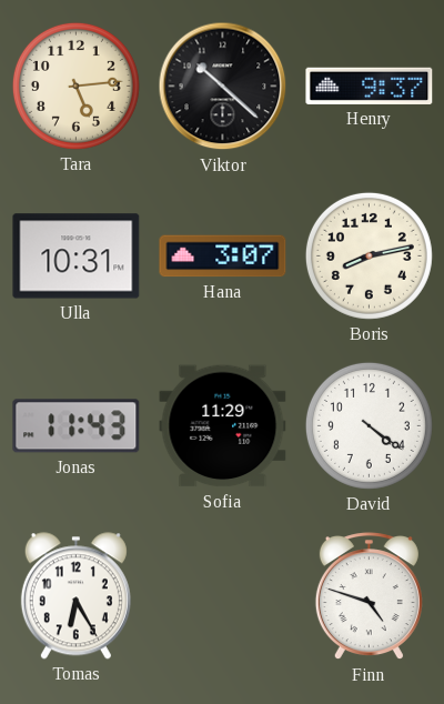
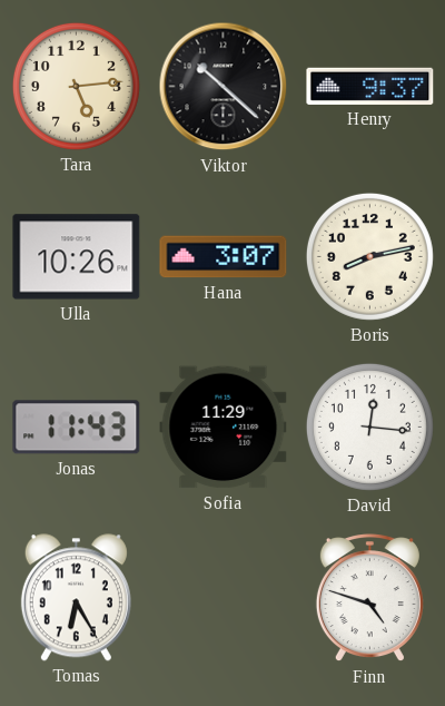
Ulla: 10:31 -> 10:26 (77, 257)
David: 4:21 -> 12:16 (369, 426)
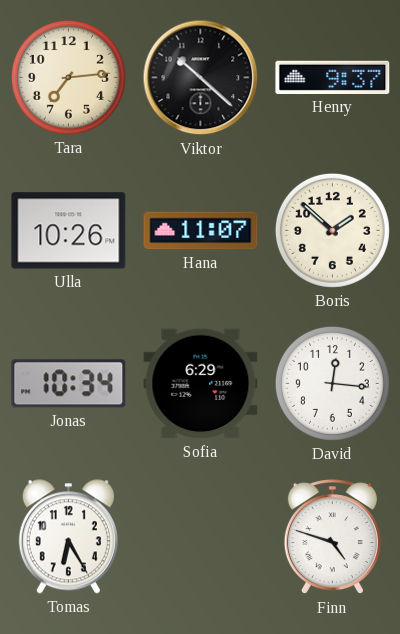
Tara: 5:14 -> 7:14 (68, 77)
Hana: 3:07 -> 11:07 (201, 231)
Boris: 8:13 -> 1:52 (332, 230)
Jonas: 11:43 -> 10:34 (69, 384)
Sofia: 11:29 -> 6:29 (201, 384)
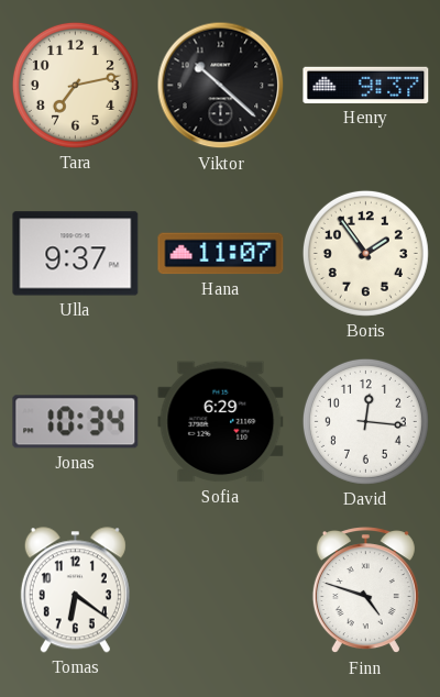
Tara: 7:14 -> 7:13 (75, 85)
Ulla: 10:26 -> 9:37 (76, 254)
Boris: 1:52 -> 1:54 (365, 253)
Tomas: 6:25 -> 6:21 (75, 590)
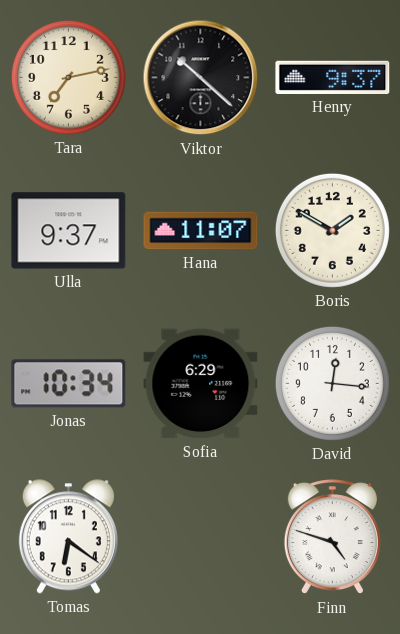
Boris: 1:54 -> 1:50 (332, 230)
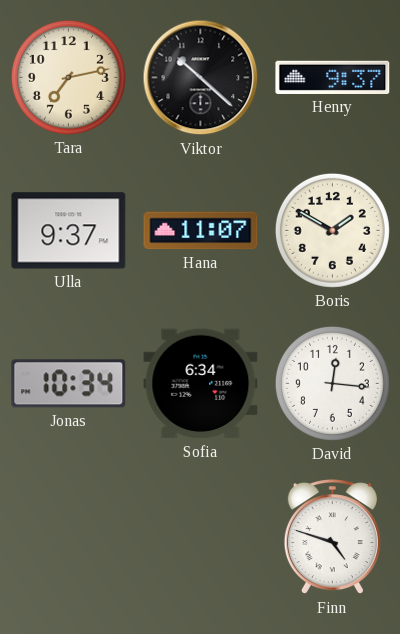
Sofia: 6:29 -> 6:34 (201, 384)
Tomas: 6:21 -> none (68, 537)
